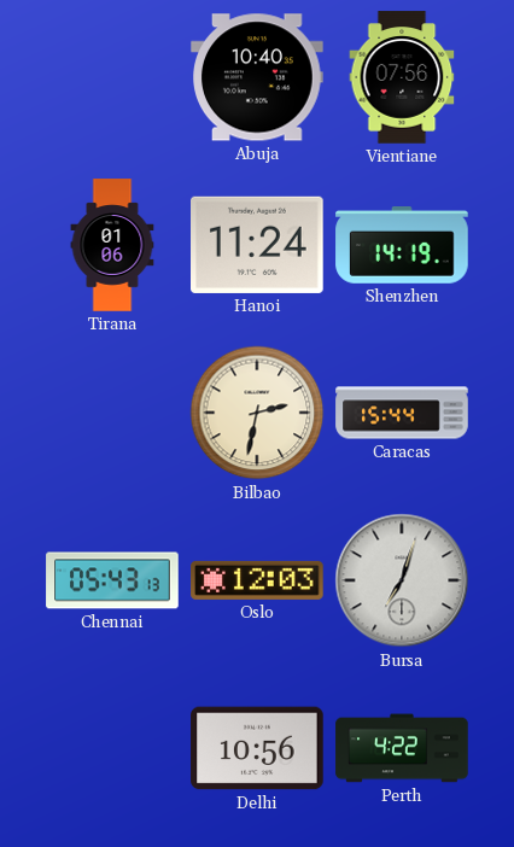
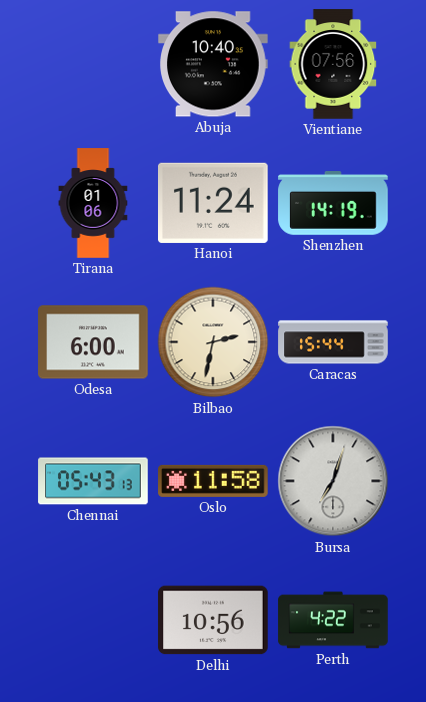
Odesa: none -> 6:00 (93, 342)
Oslo: 12:03 -> 11:58 (213, 481)
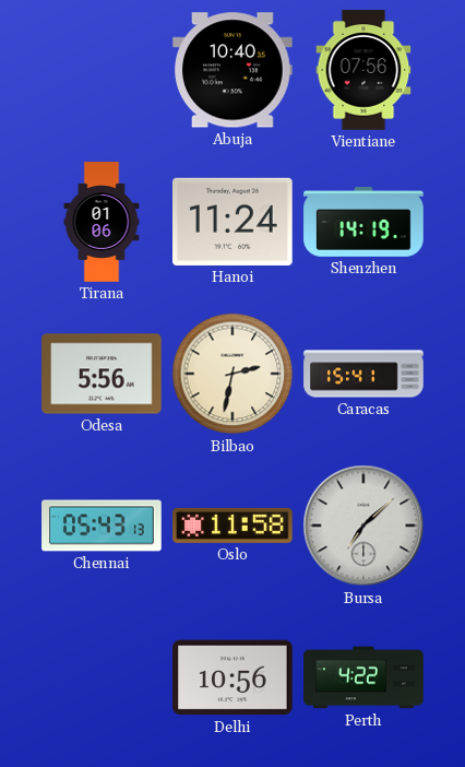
Odesa: 6:00 -> 5:56 (102, 374)
Caracas: 15:44 -> 15:41 (363, 374)
Bursa: 7:03 -> 7:08 (363, 526)
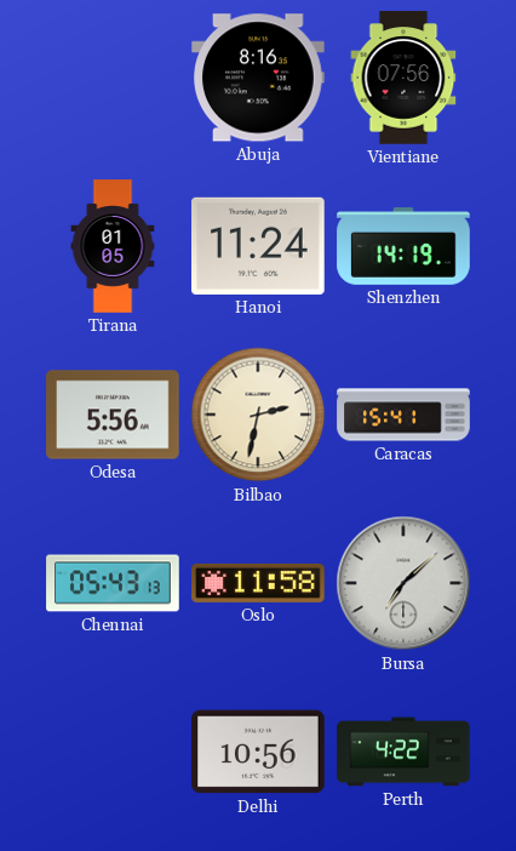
Abuja: 10:40 -> 8:16 (258, 78)
Tirana: 01:06 -> 01:05 (113, 246)
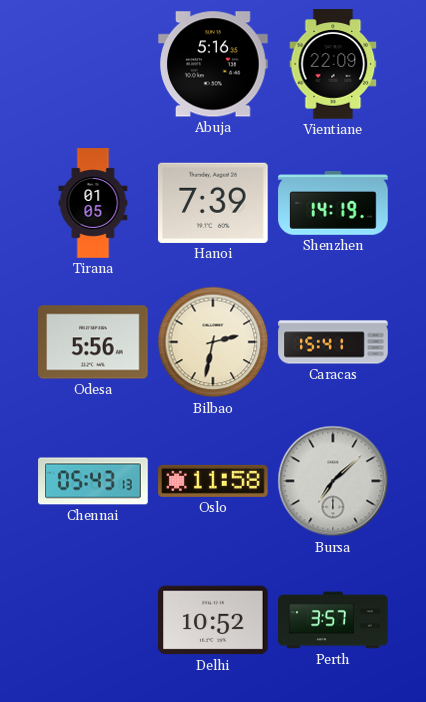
Abuja: 8:16 -> 5:16 (213, 64)
Vientiane: 07:56 -> 22:09 (333, 64)
Hanoi: 11:24 -> 7:39 (214, 203)
Delhi: 10:56 -> 10:52 (213, 620)
Perth: 4:22 -> 3:57 (333, 620)
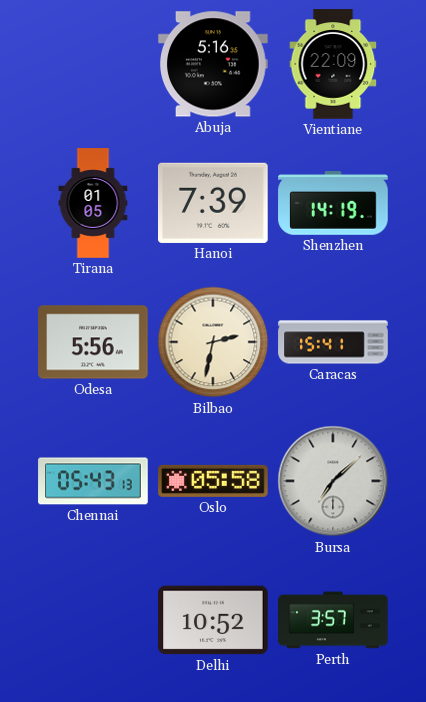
Oslo: 11:58 -> 05:58 (213, 481)
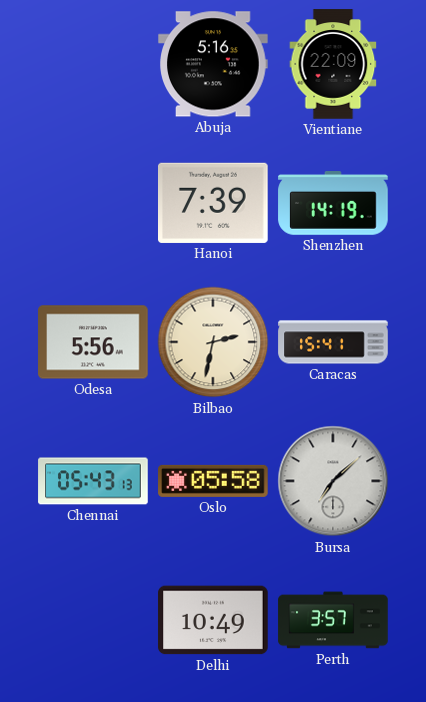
Tirana: 01:05 -> none (93, 203)
Delhi: 10:52 -> 10:49 (213, 620)
